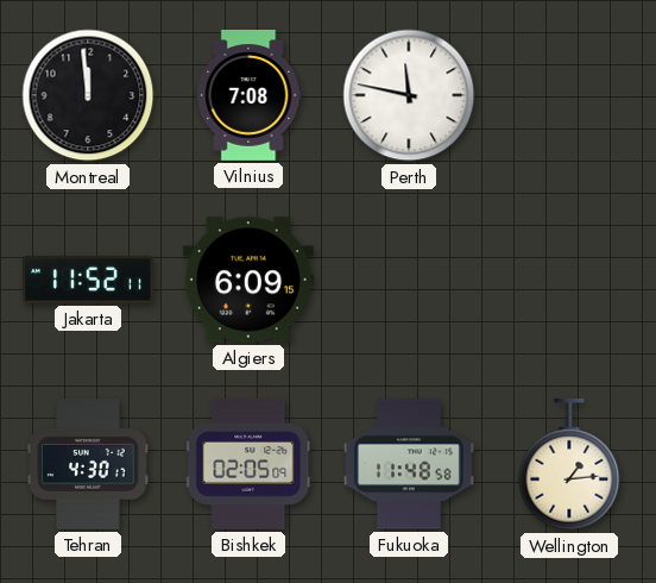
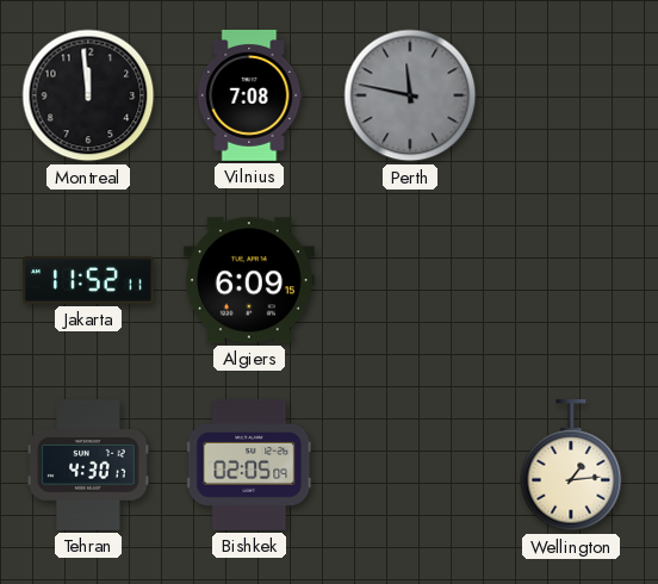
Perth dial: white -> grey (410, 95)
Fukuoka: 11:48 -> none (409, 464)
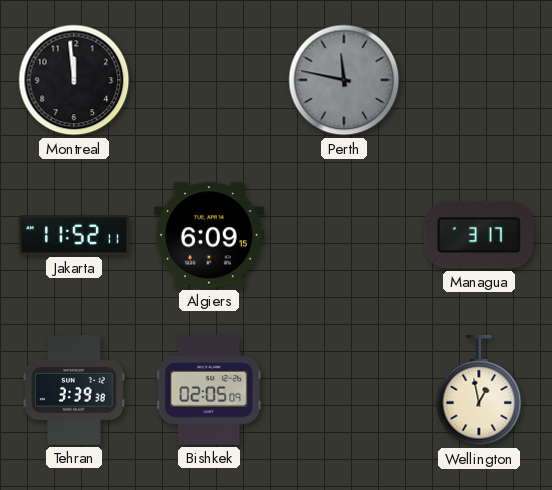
Vilnius: 7:08 -> none (249, 95)
Managua: none -> 3:17 (479, 235)
Tehran: 4:30 -> 3:39 (74, 391)
Wellington: 1:14 -> 12:58 (479, 390)
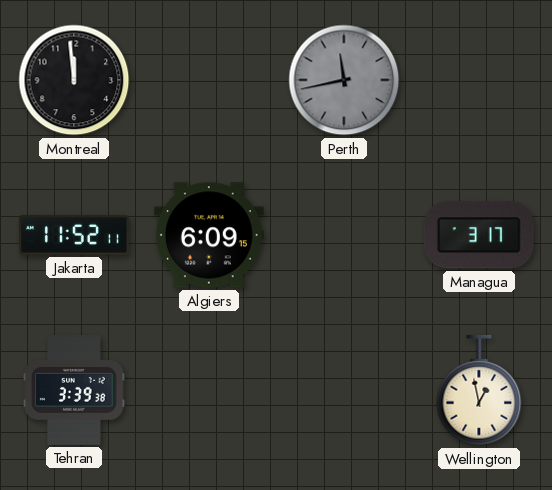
Perth: 11:47 -> 11:43 (344, 80)
Bishkek: 02:05 -> none (209, 390)
